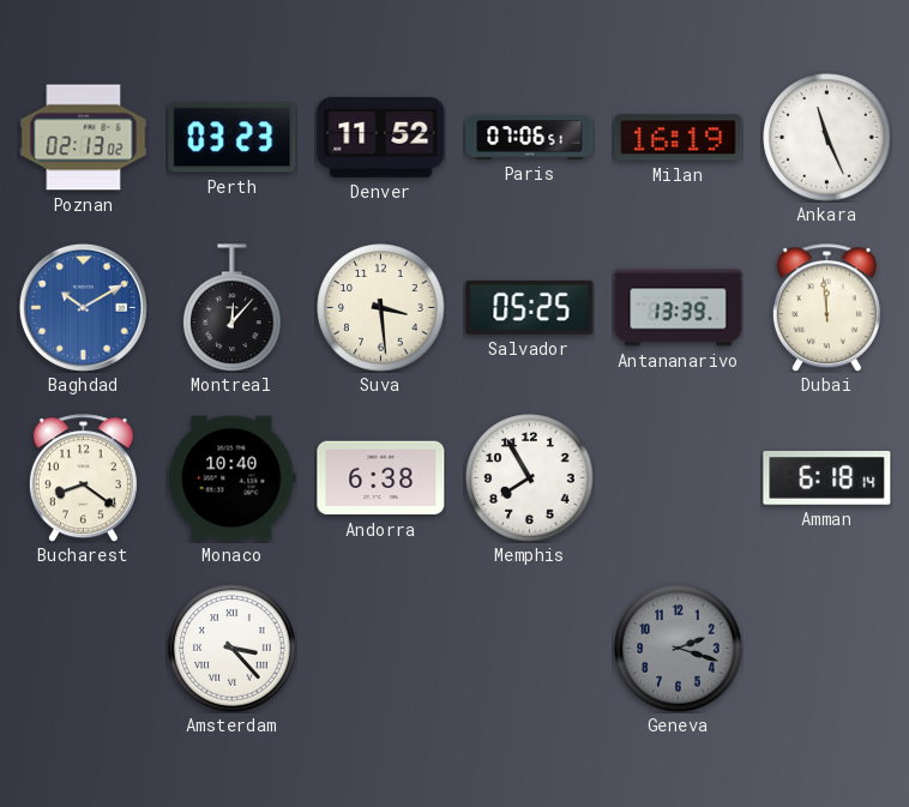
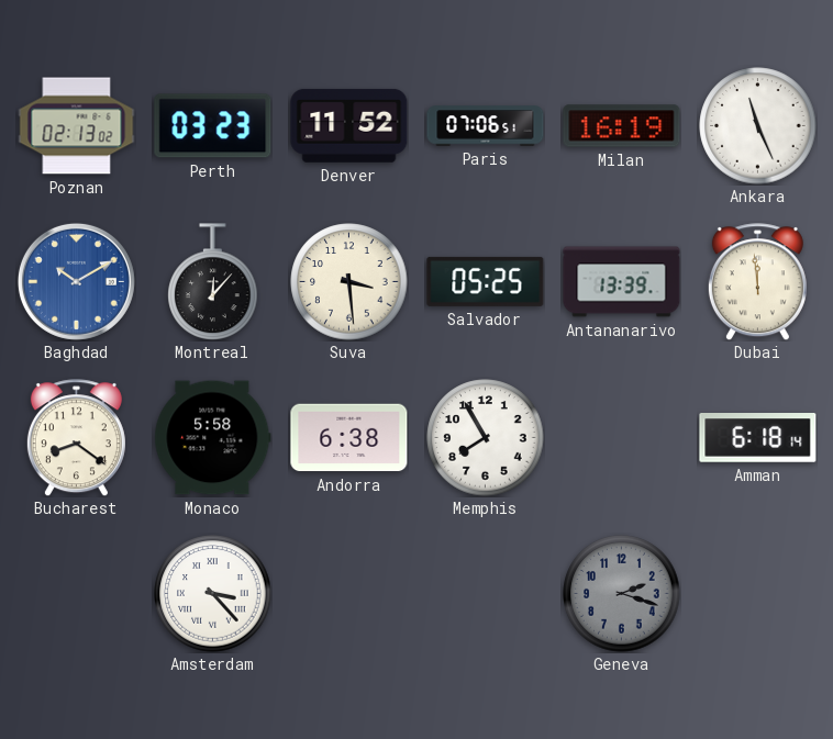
Monaco: 10:40 -> 5:58 (213, 438)
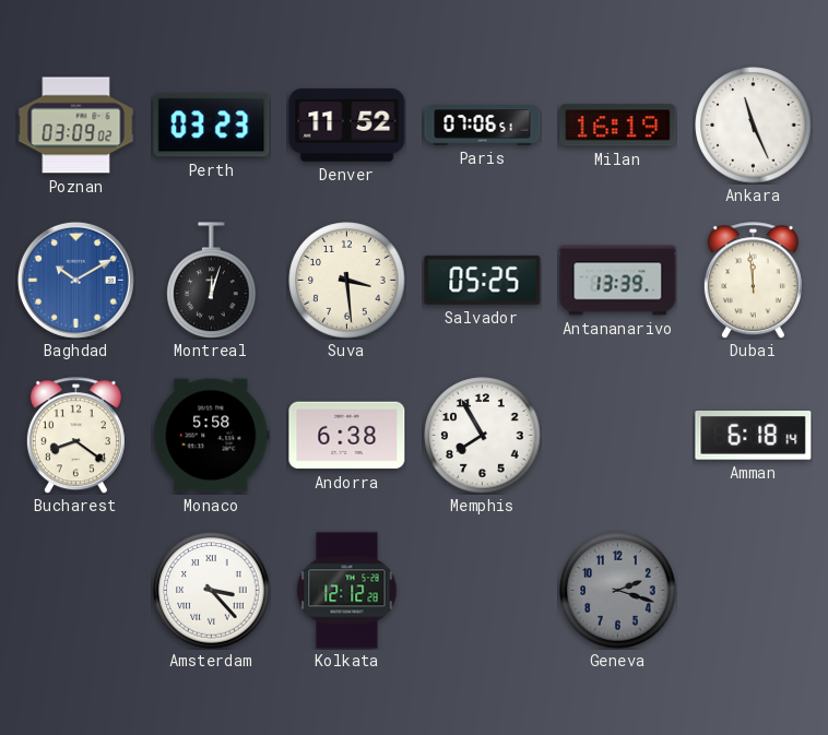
Poznan: 02:13 -> 03:09 (76, 126)
Montreal: 12:07 -> 12:03 (212, 280)
Kolkata: none -> 12:12 (347, 591)
